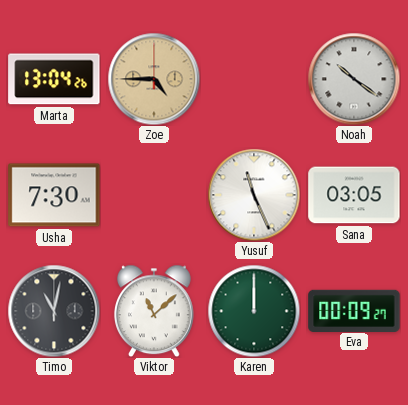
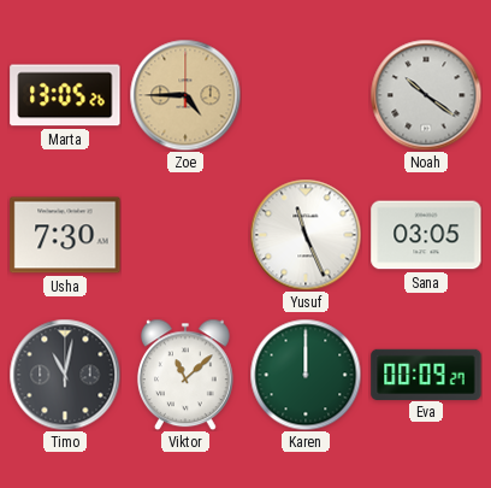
Marta: 13:04 -> 13:05 (65, 95)
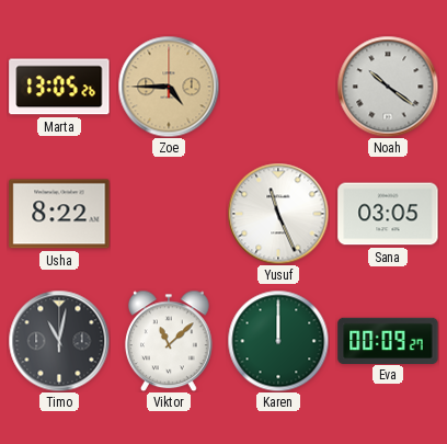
Usha: 7:30 -> 8:22 (59, 214)
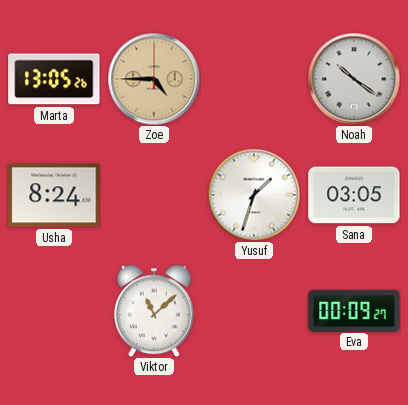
Usha: 8:22 -> 8:24 (54, 195)
Yusuf: 11:26 -> 1:33 (254, 195)
Timo: 11:02 -> none (59, 341)
Karen: 12:00 -> none (278, 341)
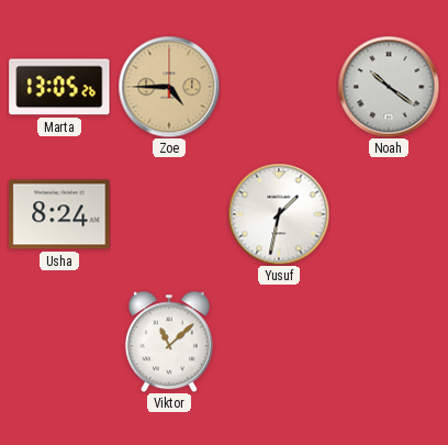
Yusuf: 1:33 -> 1:32 (279, 214)
Sana: 03:05 -> none (354, 195)
Eva: 00:09 -> none (354, 310)
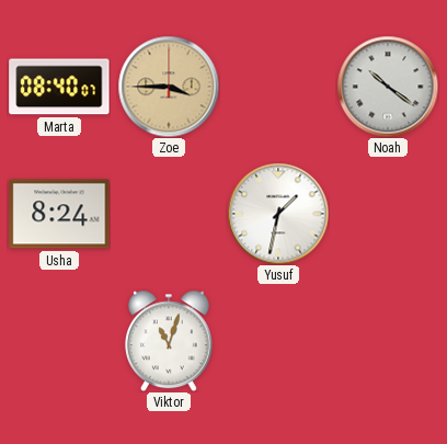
Marta: 13:05 -> 08:40 (59, 87)
Zoe: 4:45 -> 3:45 (169, 87)
Viktor: 11:08 -> 11:03 (169, 341)
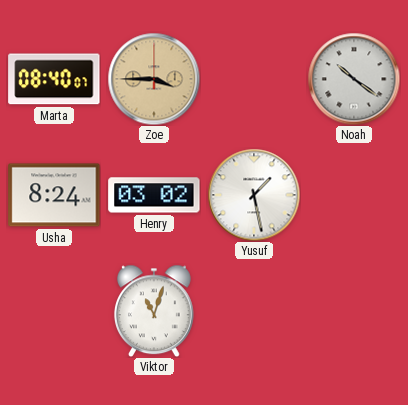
Henry: none -> 03:02 (154, 195)
Yusuf: 1:32 -> 1:28 (254, 195)
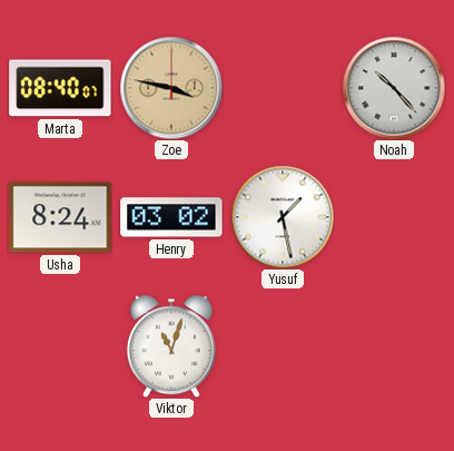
Zoe: 3:45 -> 3:47 (171, 88)
Noah: 10:21 -> 10:23 (394, 88)
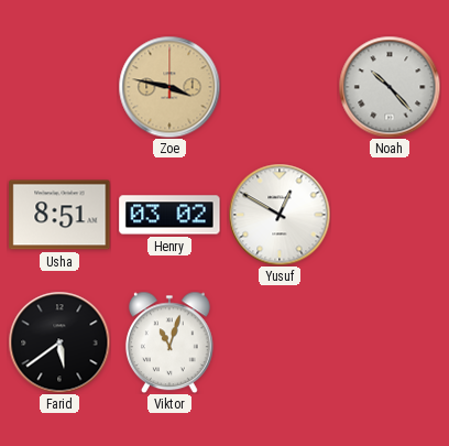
Marta: 08:40 -> none (60, 88)
Usha: 8:24 -> 8:51 (59, 215)
Yusuf: 1:28 -> 12:50 (280, 215)
Farid: none -> 5:39 (59, 342)
